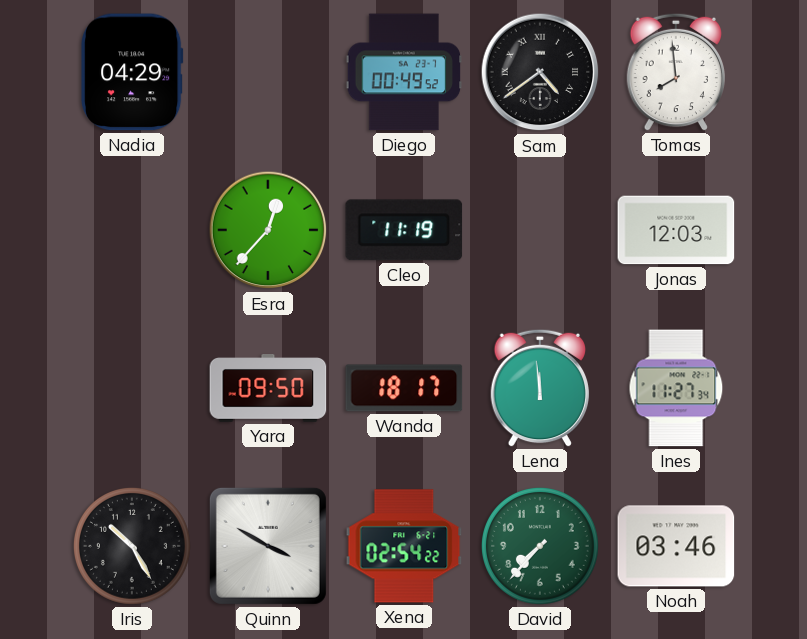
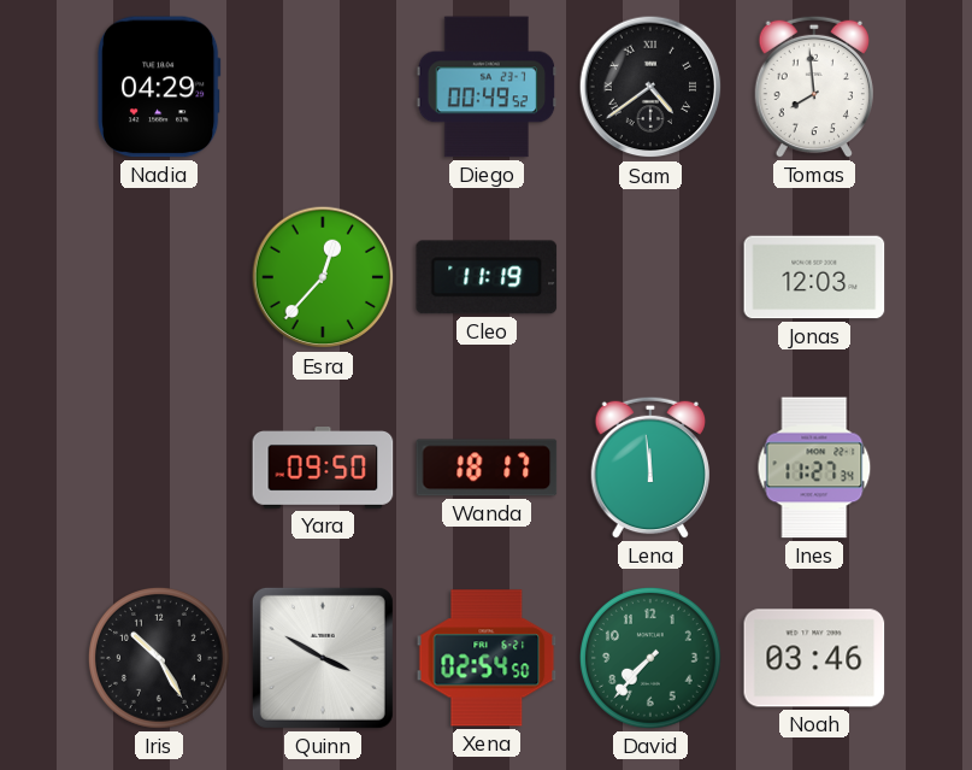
Xena: 02:54:22 -> 02:54:50 (487, 658)
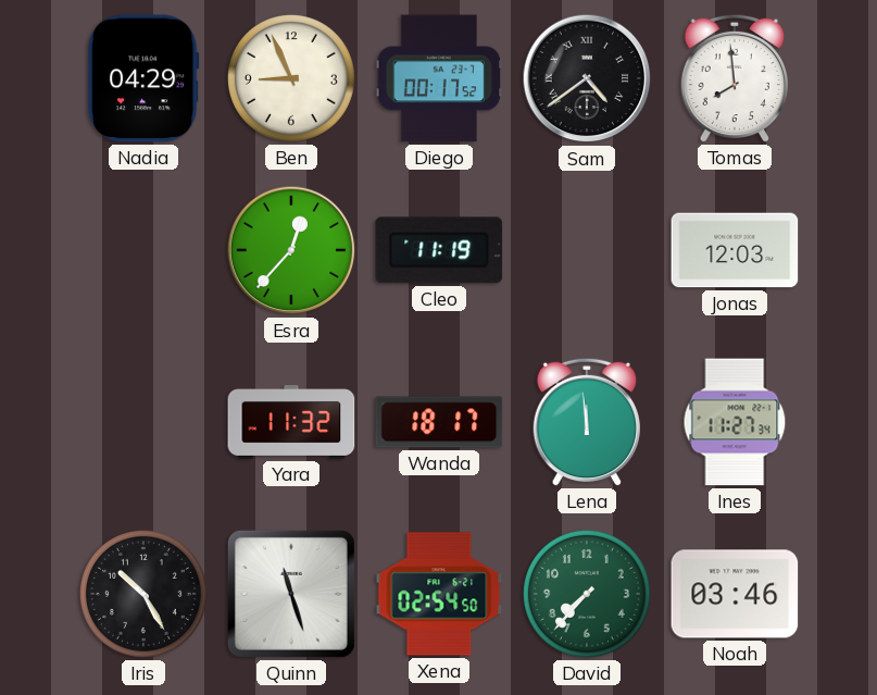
Ben: none -> 8:56 (291, 78)
Diego: 00:49 -> 00:17 (439, 78)
Yara: 09:50 -> 11:32 (291, 423)
Quinn: 3:50 -> 11:27 (291, 594)
